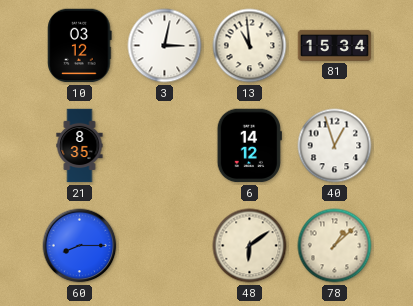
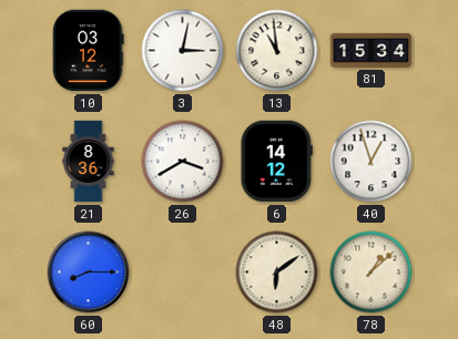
21: 8:35 -> 8:36 (89, 162)
26: none -> 3:40 (183, 162)
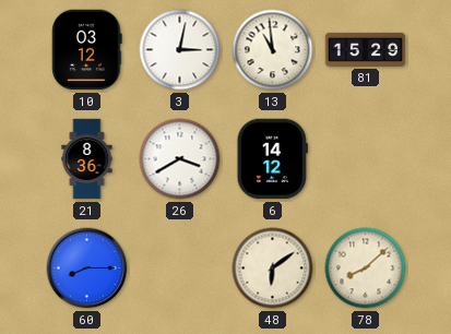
81: 15:34 -> 15:29 (366, 49)
40: 12:57 -> none (372, 162)
78: 1:08 -> 8:08 (366, 269)
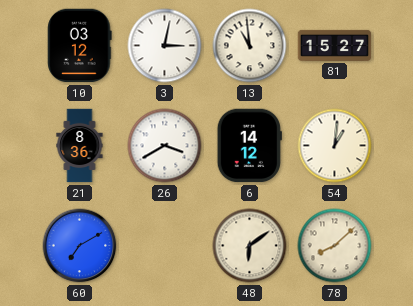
81: 15:29 -> 15:27 (335, 45)
54: none -> 1:01 (335, 146)
60: 8:15 -> 7:10 (80, 246)
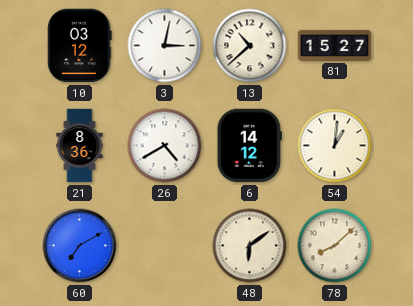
13: 10:59 -> 10:38 (250, 46)
26: 3:40 -> 4:40 (165, 146)
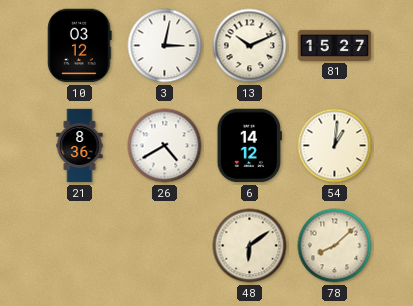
13: 10:38 -> 10:11 (250, 46)
60: 7:10 -> none (80, 246)
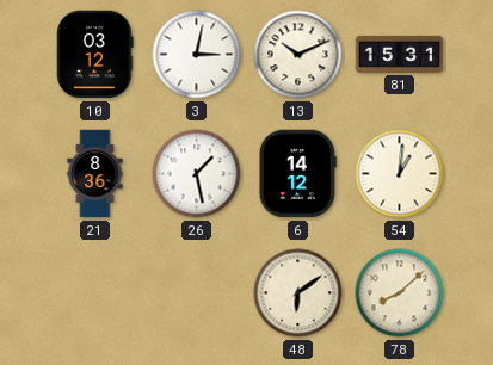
81: 15:27 -> 15:31 (400, 54)
26: 4:40 -> 1:28 (197, 174)
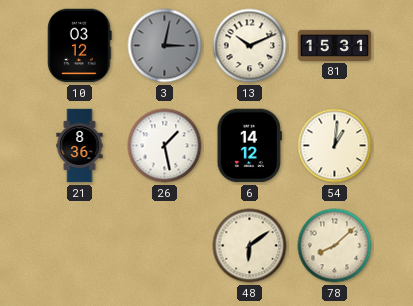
3 dial: white -> grey (165, 46)
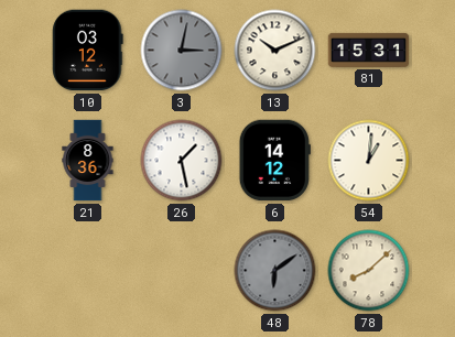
48 dial: cream -> grey (275, 271)
